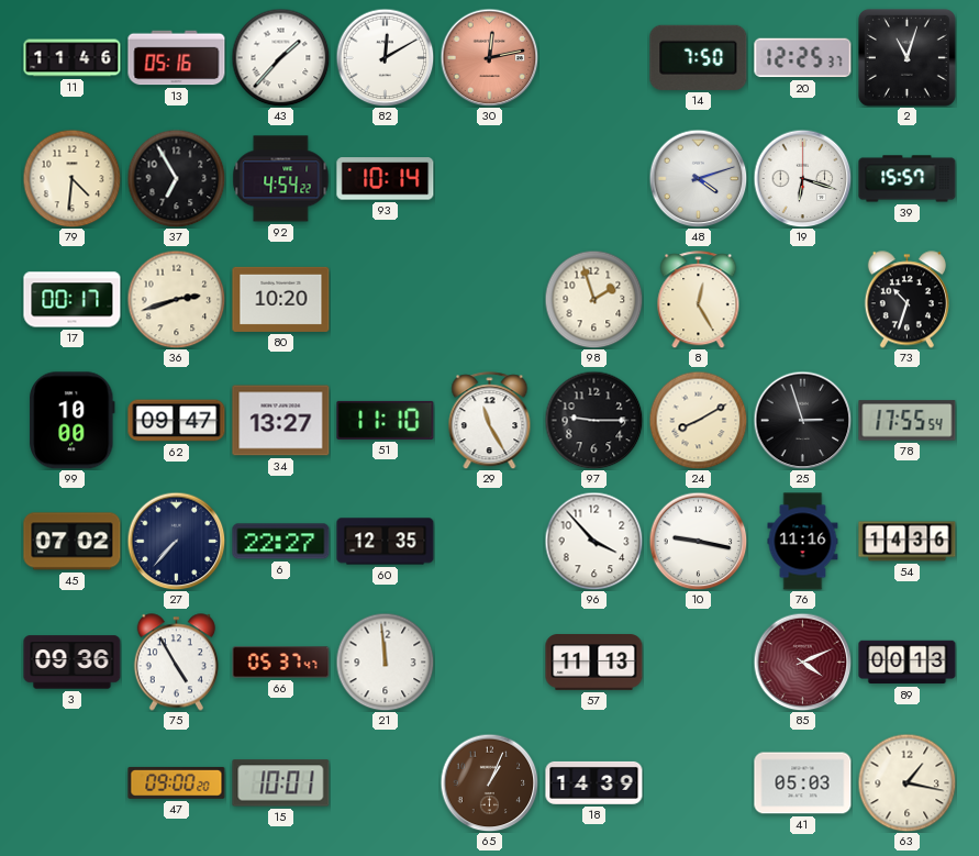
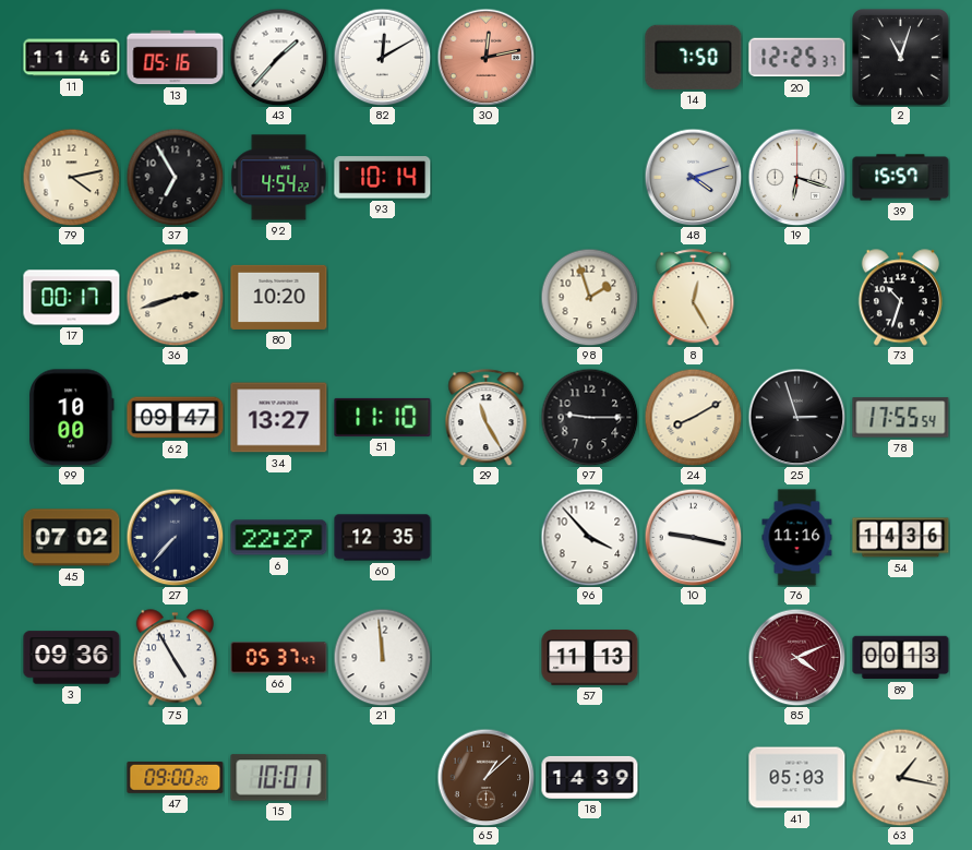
79: 4:31 -> 4:13 (71, 177)
65: 1:04 -> 1:08 (485, 777)
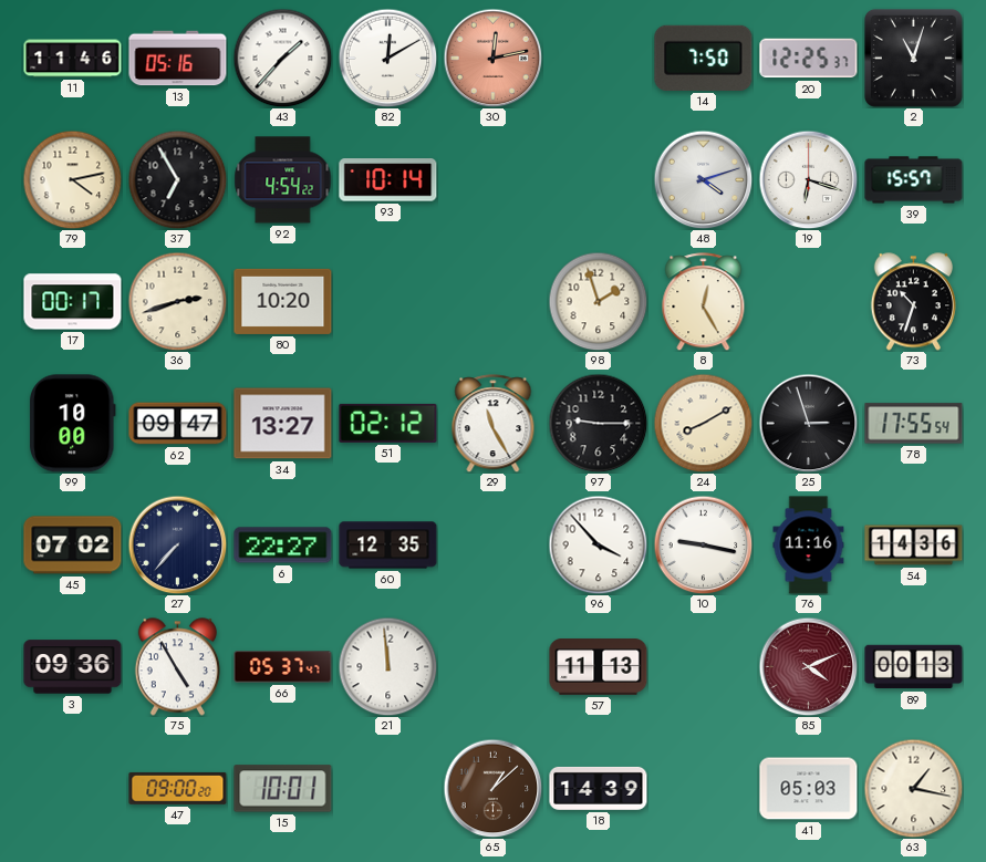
51: 11:10 -> 02:12 (388, 423)
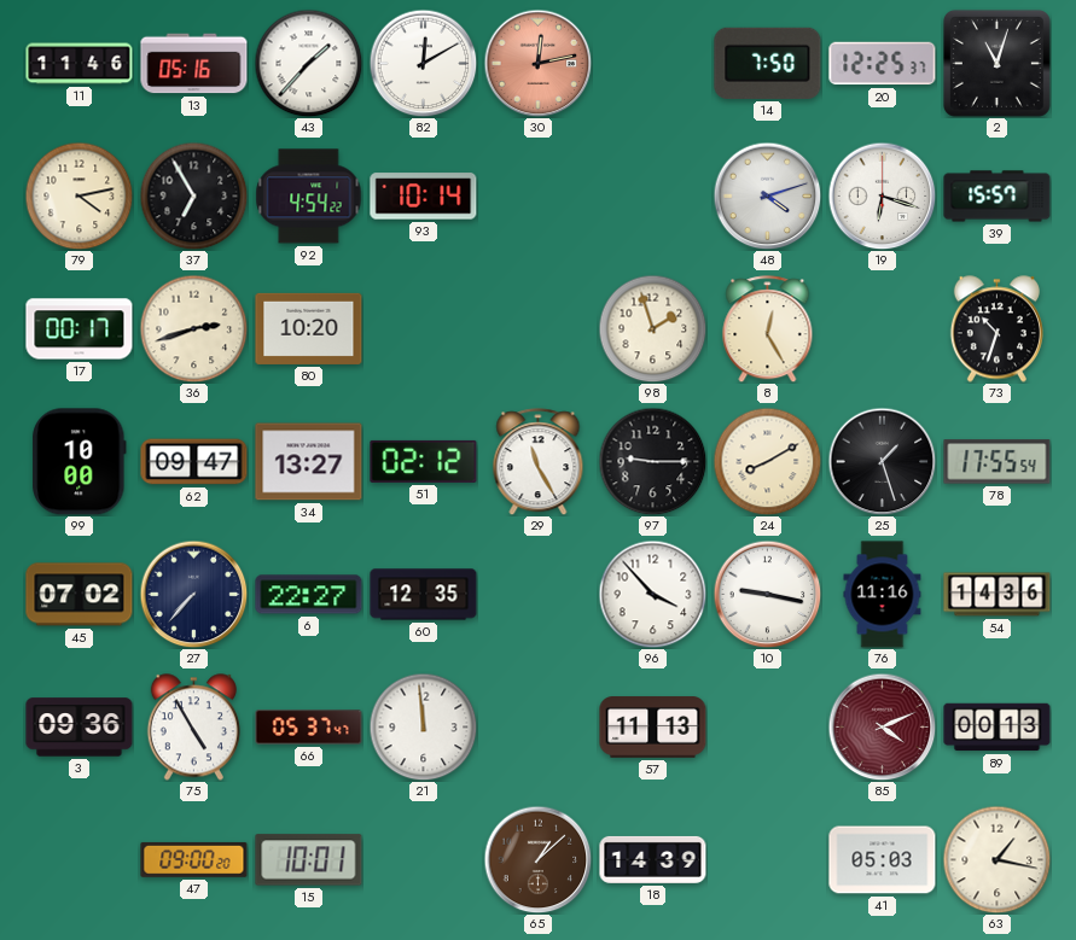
25: 2:57 -> 1:27 (882, 461)
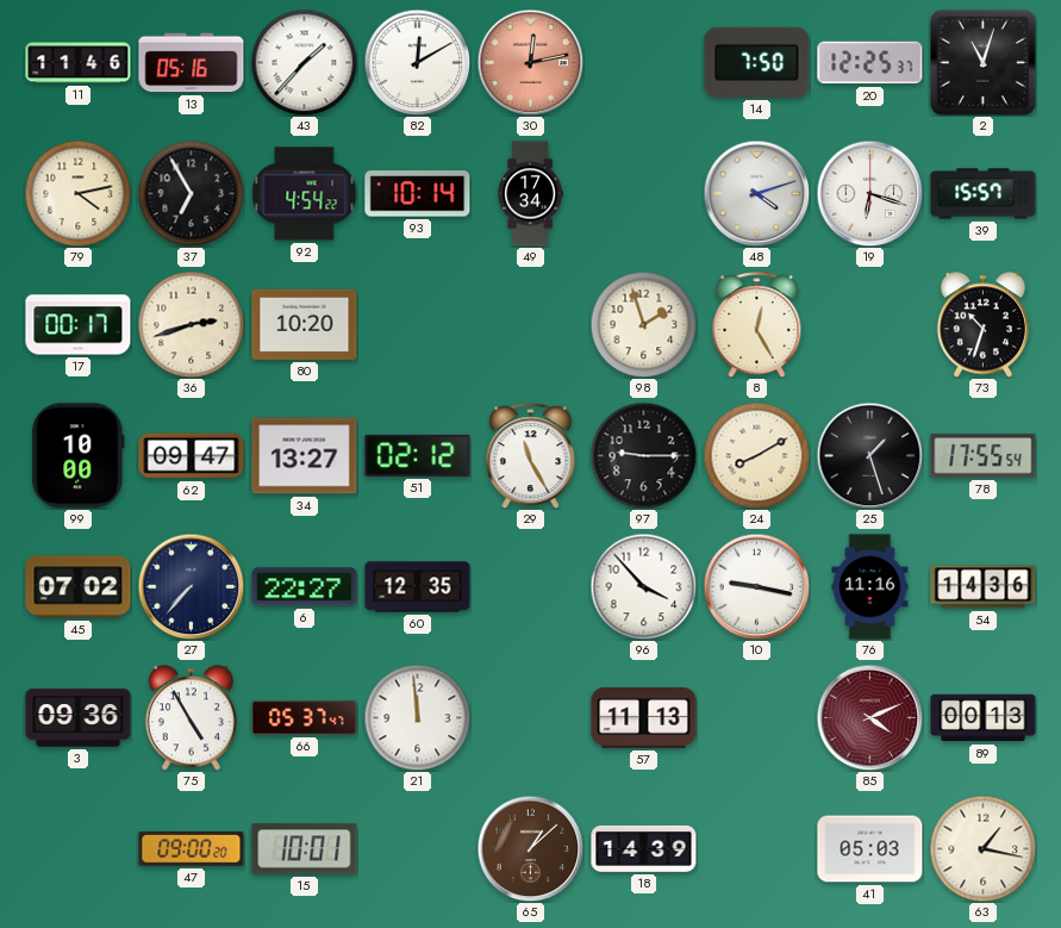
49: none -> 17:34 (530, 194)
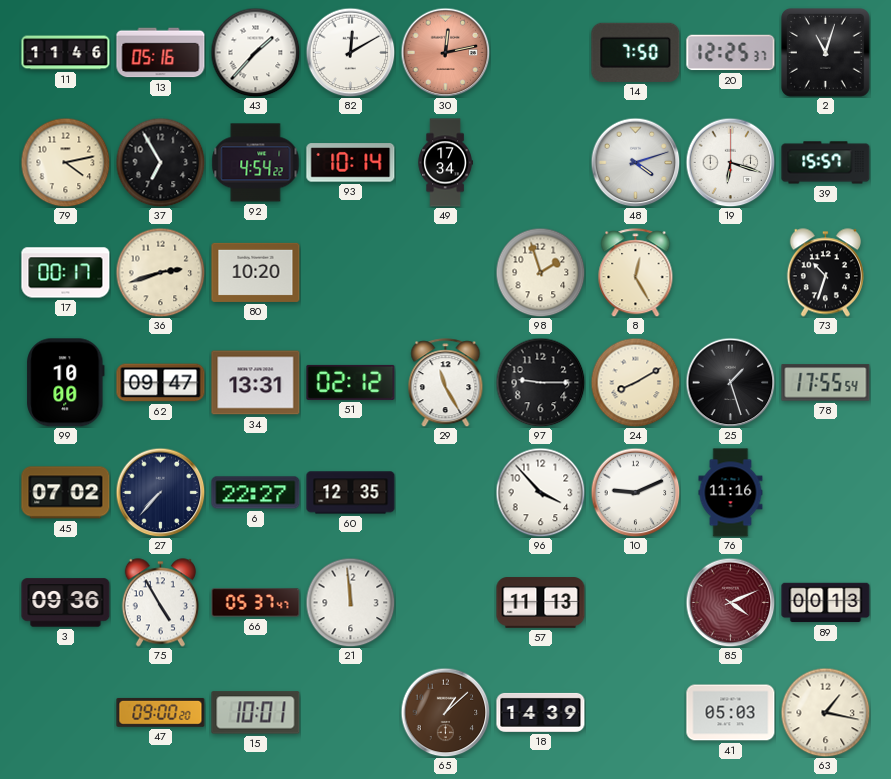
34: 13:27 -> 13:31 (256, 383)
10: 9:17 -> 9:11 (635, 492)
54: 14:36 -> none (984, 587)
